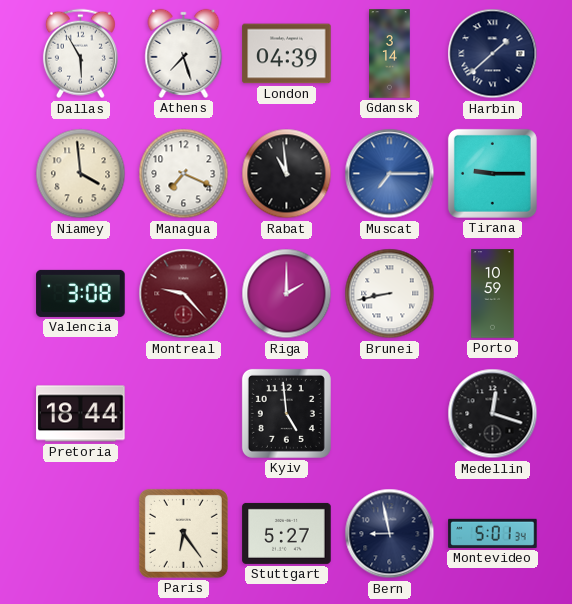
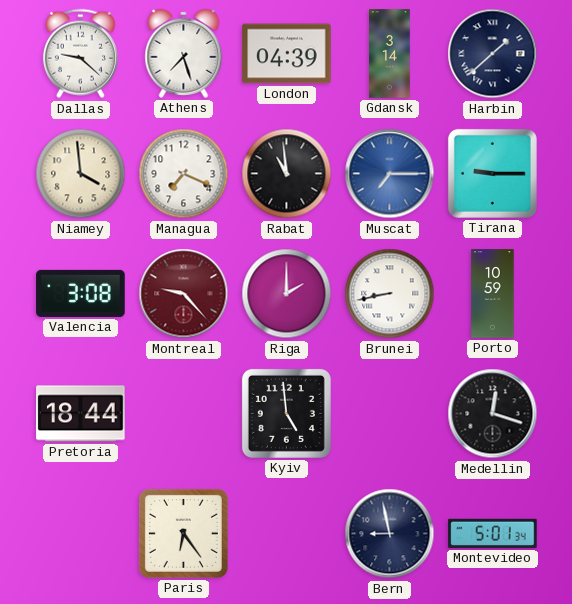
Dallas: 5:55 -> 9:22 (80, 54)
Stuttgart: 5:27 -> none (287, 533)
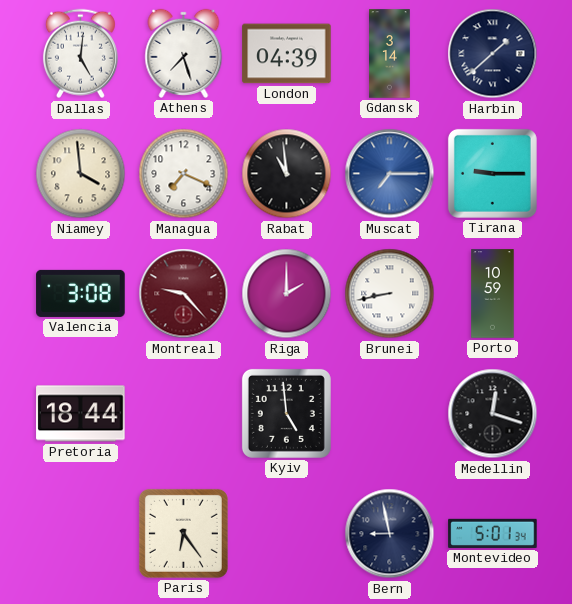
Dallas: 9:22 -> 5:01 (80, 54)
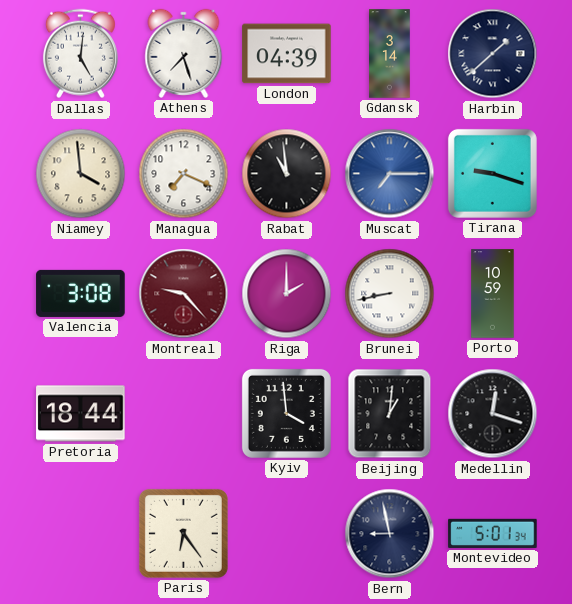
Tirana: 9:15 -> 9:18 (492, 173)
Kyiv: 4:59 -> 3:59 (286, 413)
Beijing: none -> 1:01 (390, 414)
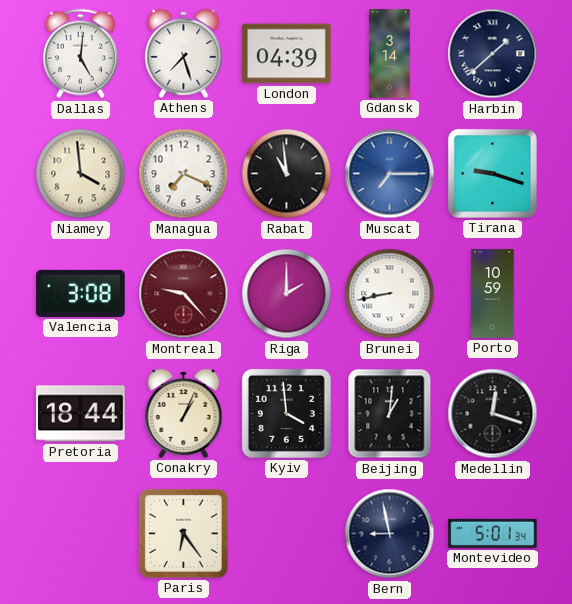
Conakry: none -> 1:04 (184, 413)
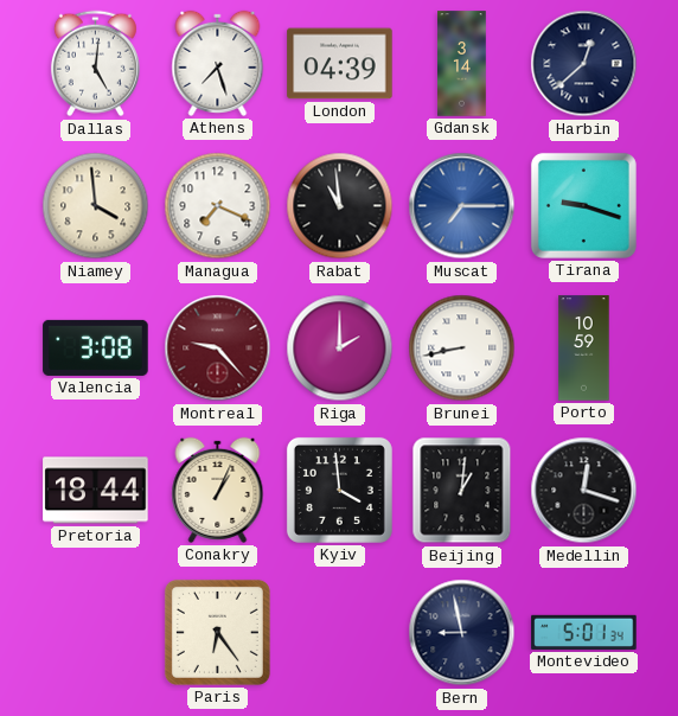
Harbin: 1:38 -> 12:38 (584, 64)
